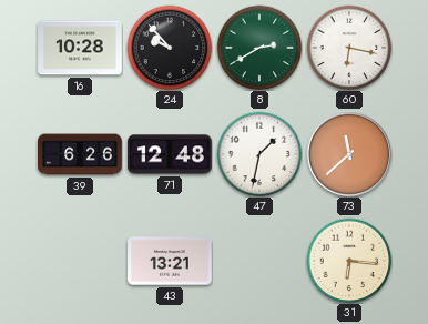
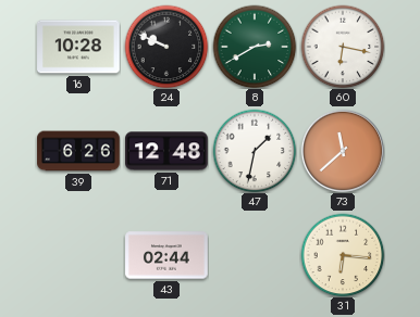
24: 9:53 -> 9:49 (166, 47)
43: 13:21 -> 02:44 (166, 255)
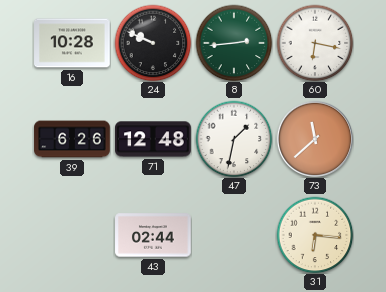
8: 2:40 -> 2:44 (234, 43)
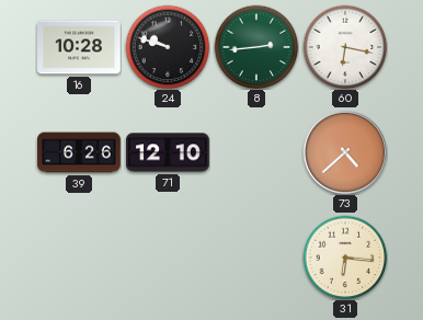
24: 9:49 -> 9:48 (168, 47)
71: 12:48 -> 12:10 (168, 152)
47: 1:32 -> none (234, 139)
73: 11:38 -> 4:38 (344, 151)
43: 02:44 -> none (153, 235)
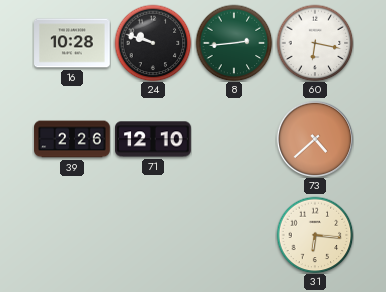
39: 6:26 -> 2:26 (72, 139)
